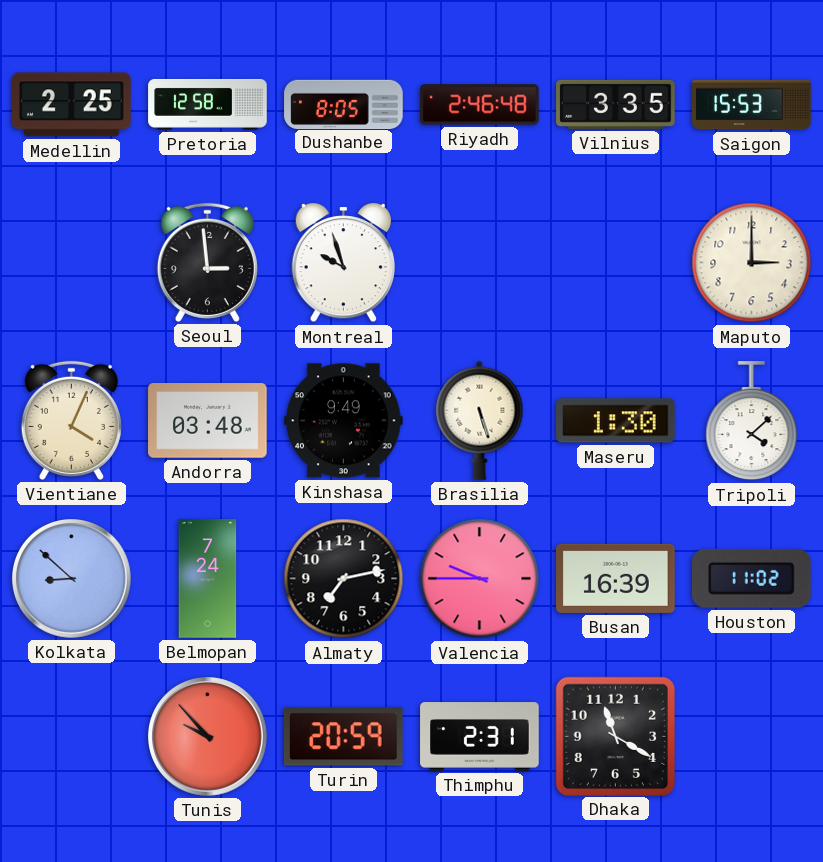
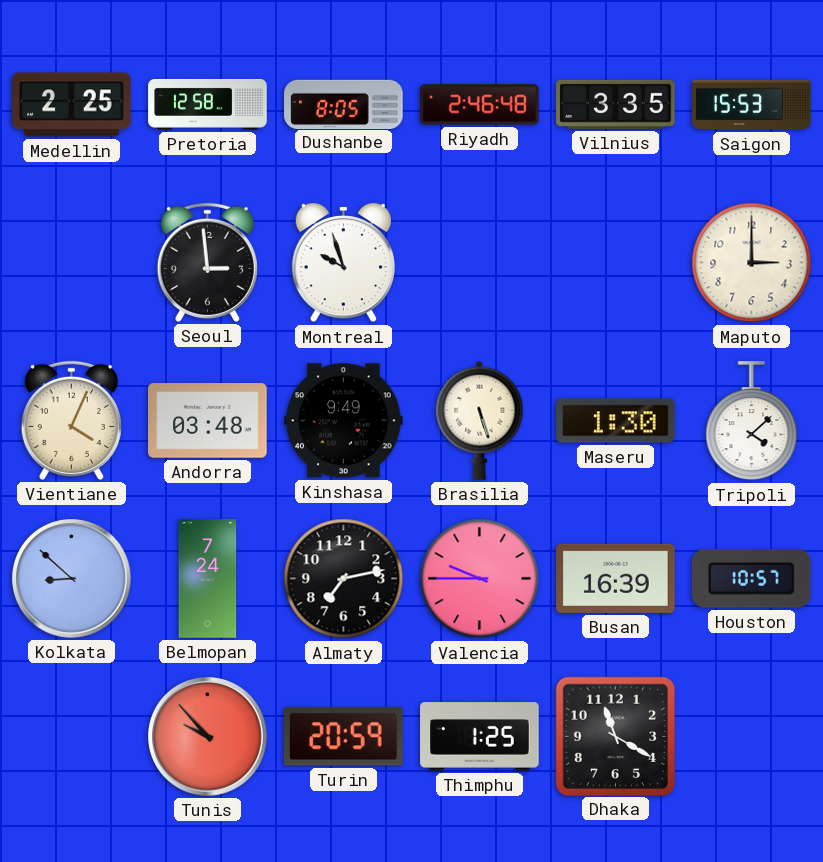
Houston: 11:02 -> 10:57 (751, 578)
Thimphu: 2:31 -> 1:25 (480, 737)
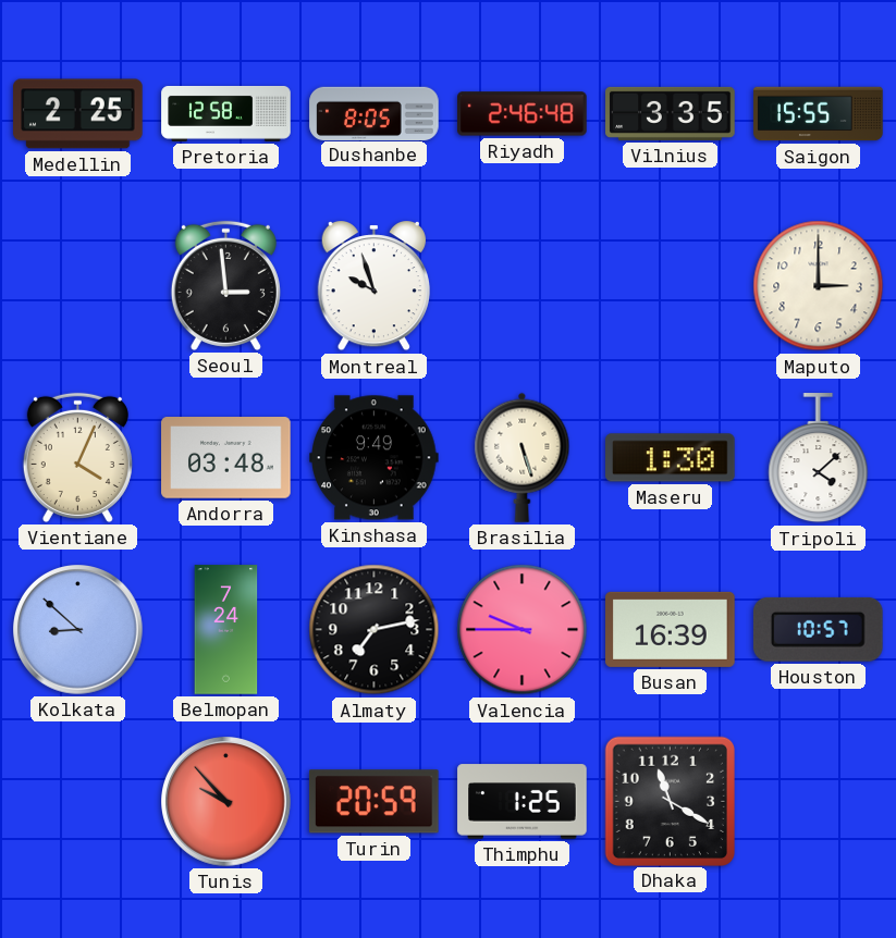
Saigon: 15:53 -> 15:55 (819, 114)
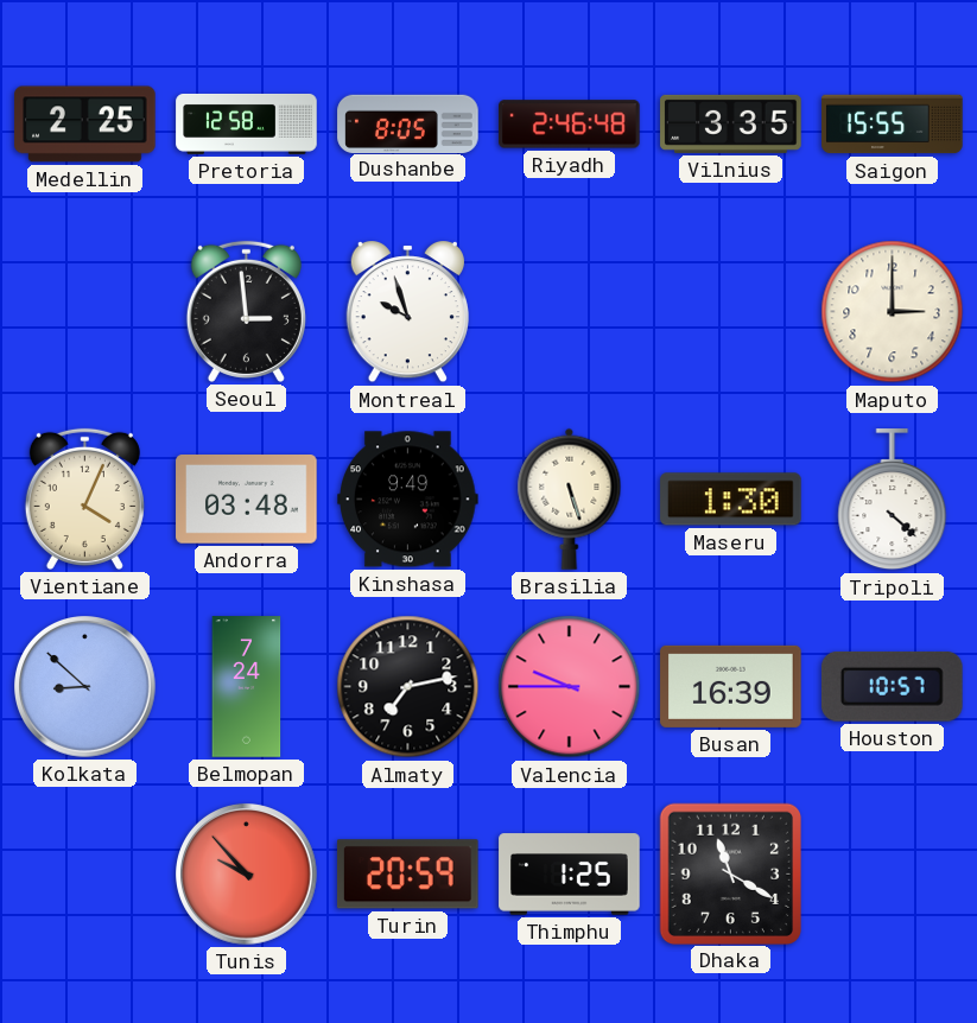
Tripoli: 4:08 -> 4:22 (893, 500)
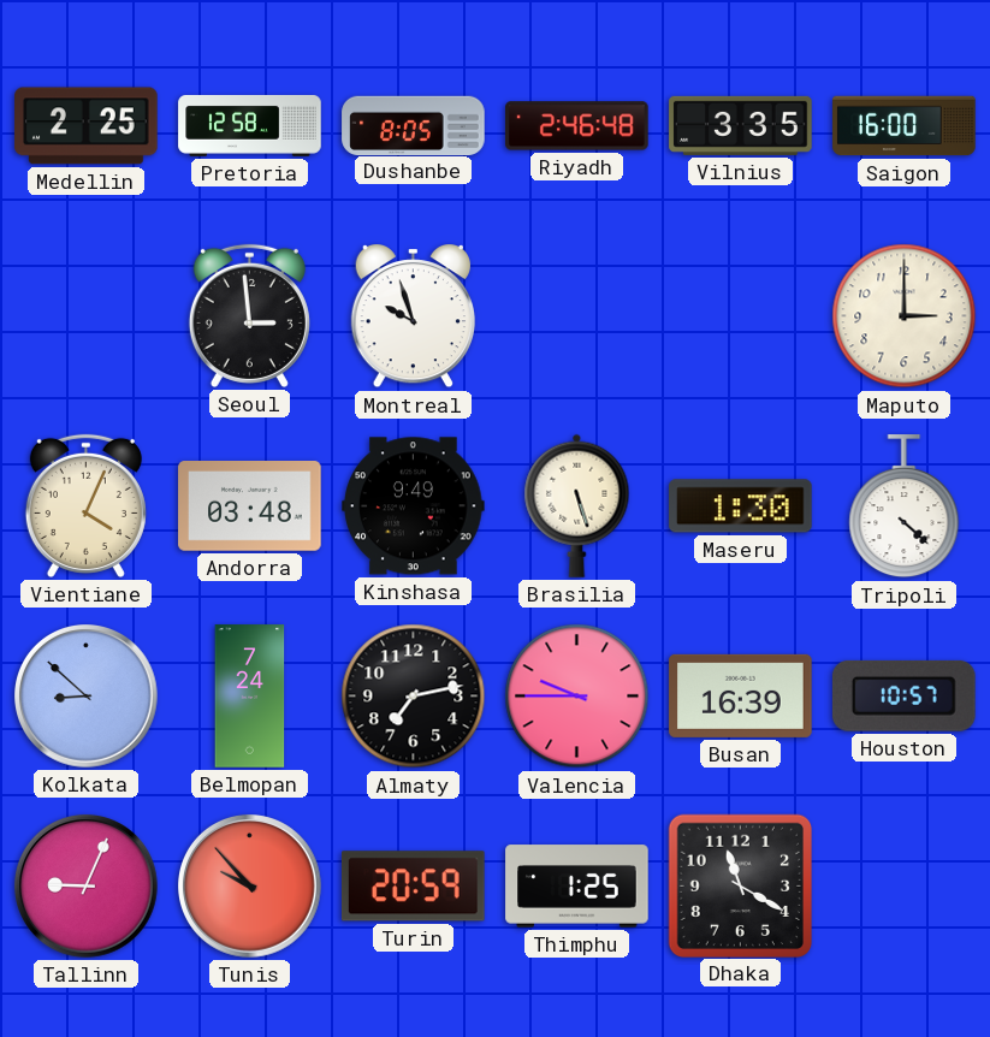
Saigon: 15:55 -> 16:00 (905, 126)
Tallinn: none -> 9:04 (87, 887)
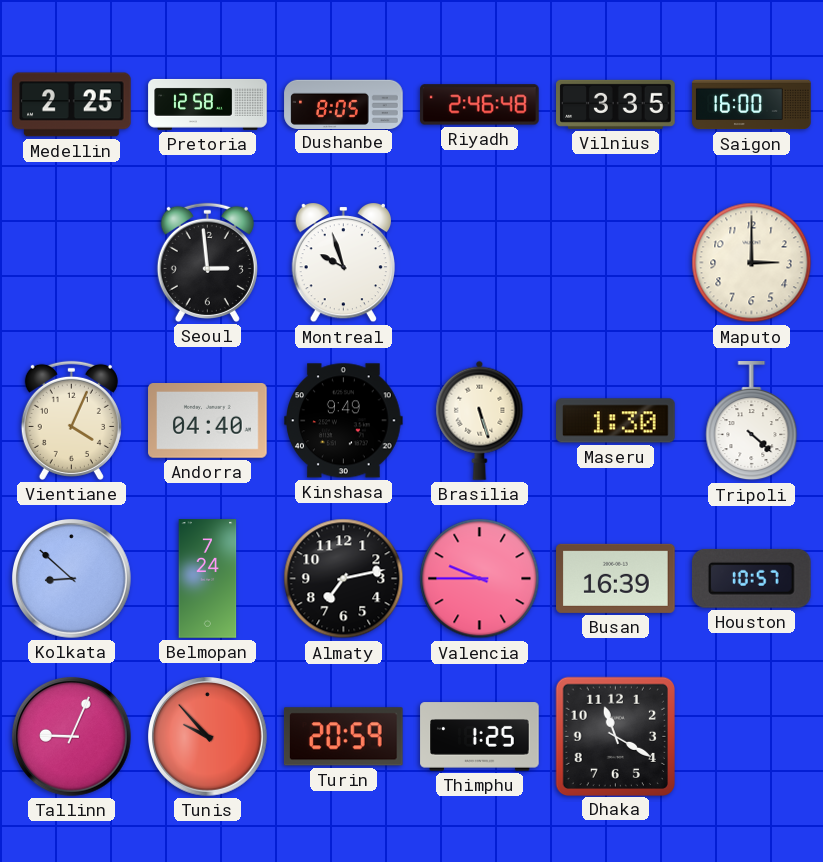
Andorra: 03:48 -> 04:40 (208, 421)
